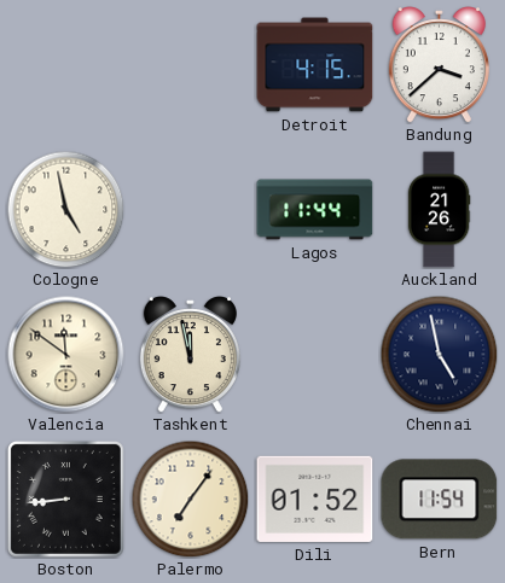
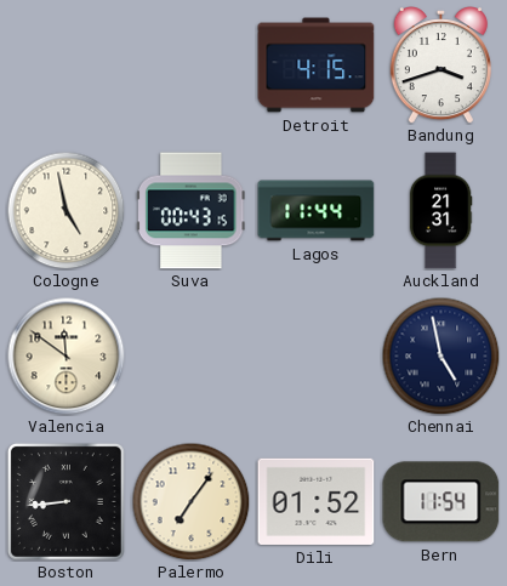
Bandung: 3:38 -> 3:42 (440, 66)
Suva: none -> 00:43 (192, 211)
Auckland: 21:26 -> 21:31 (440, 211)
Tashkent: 11:58 -> none (190, 355)
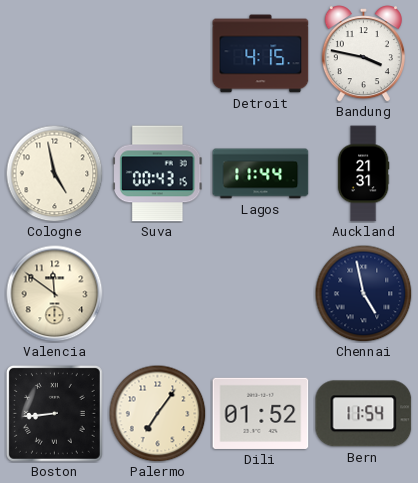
Bandung: 3:42 -> 3:47 (363, 54)
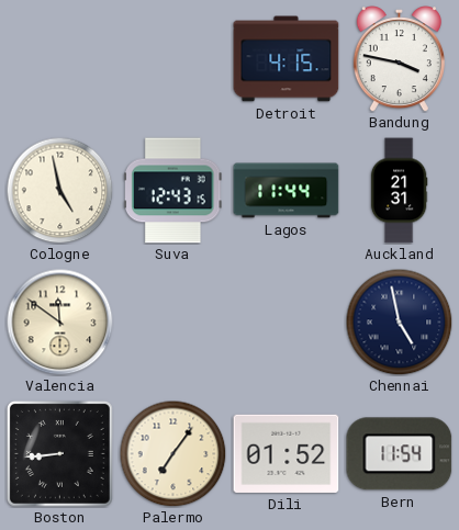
Suva: 00:43 -> 12:43 (173, 191)
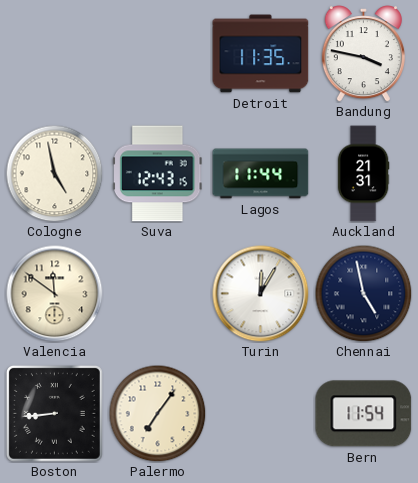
Detroit: 4:15 -> 11:35 (261, 54)
Turin: none -> 12:05 (261, 294)
Dili: 01:52 -> none (287, 453)
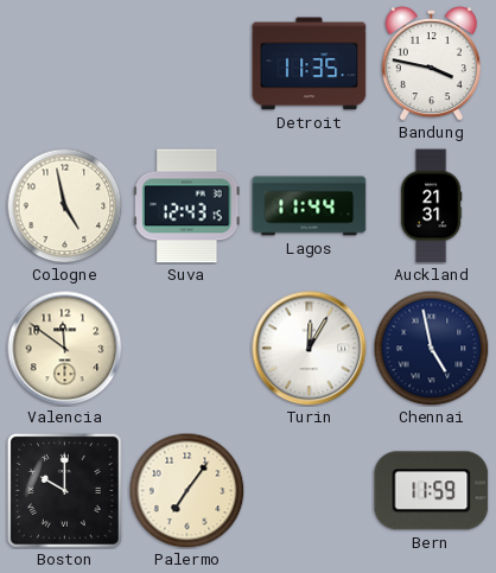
Boston: 8:44 -> 10:00 (64, 490)
Bern: 11:54 -> 11:59 (432, 491)
